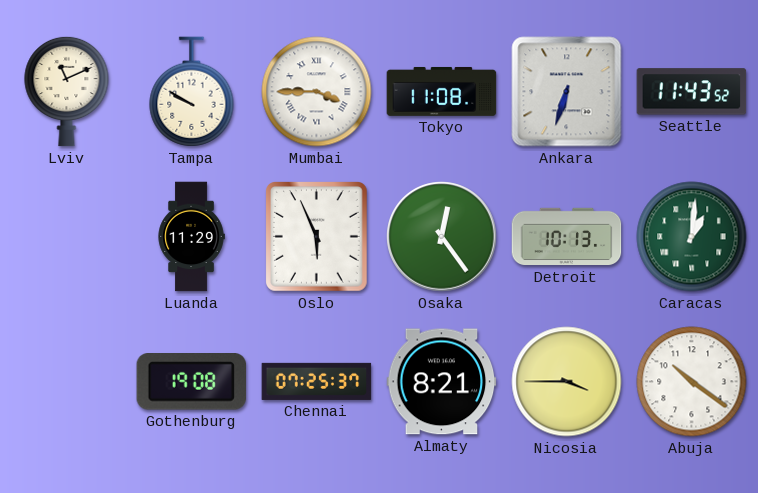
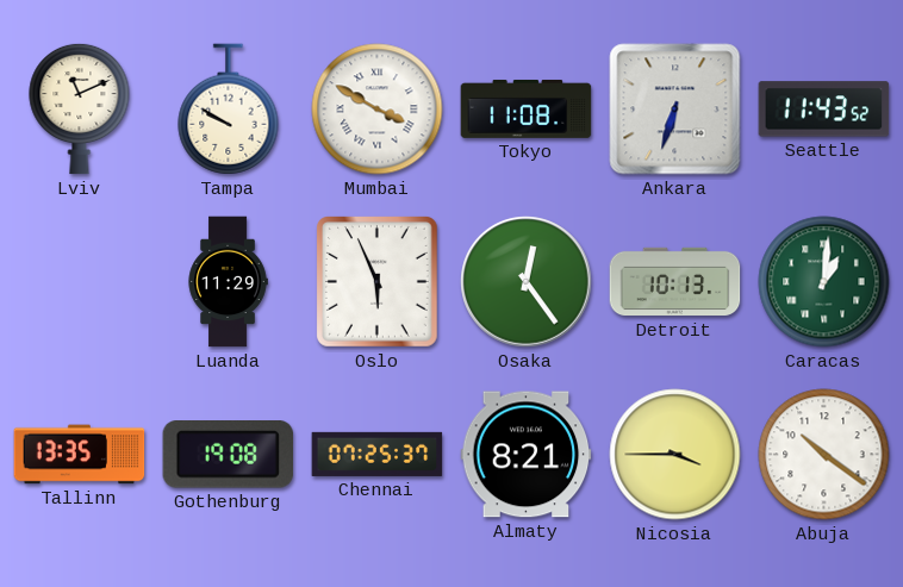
Mumbai: 3:45 -> 3:50 (378, 110)
Tallinn: none -> 13:35 (80, 455)
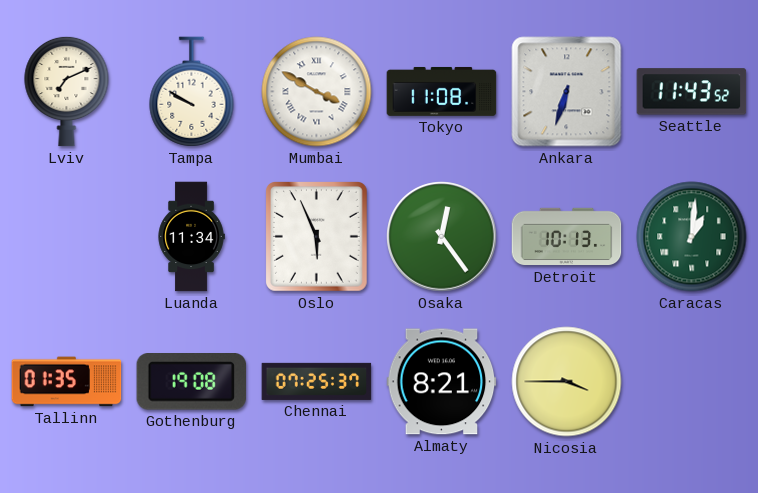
Lviv: 11:11 -> 7:11 (67, 91)
Luanda: 11:29 -> 11:34 (191, 237)
Tallinn: 13:35 -> 01:35 (67, 382)
Abuja: 10:21 -> none (824, 455)
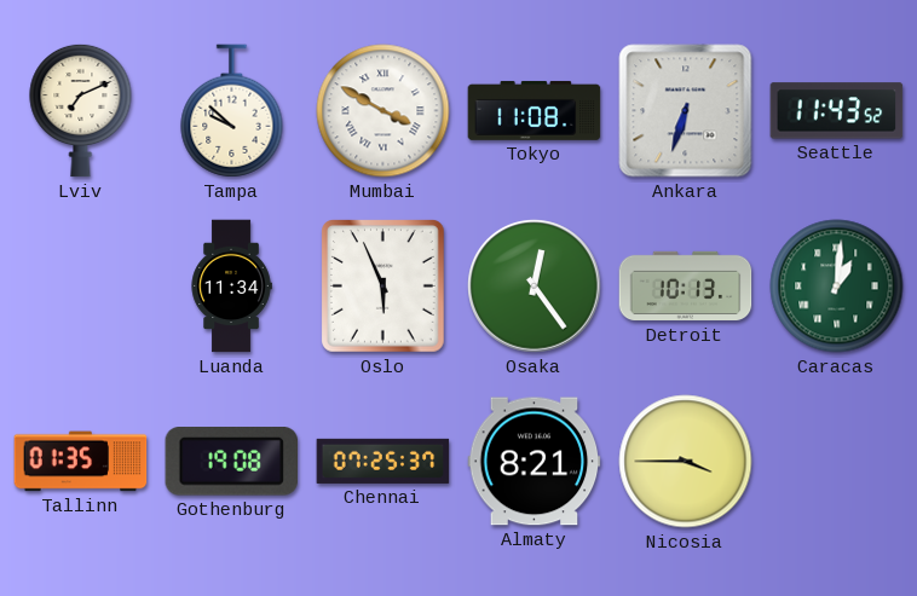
Tampa: 9:50 -> 9:52 (232, 111)
